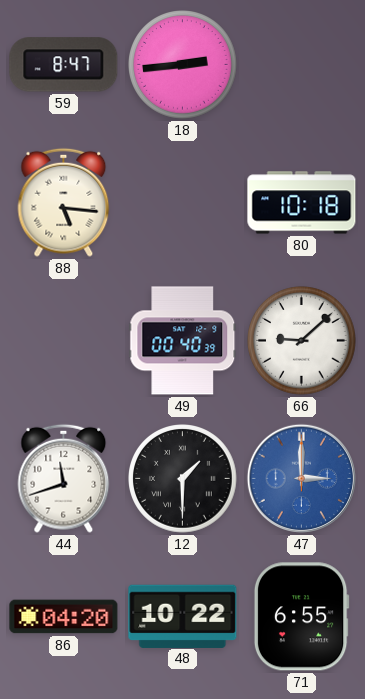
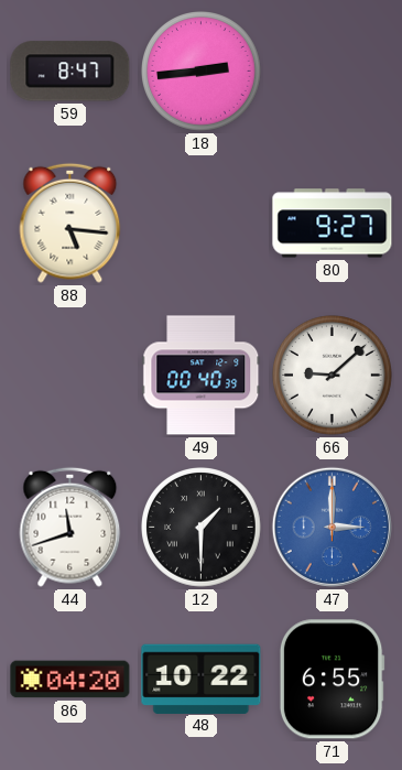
80: 10:18 -> 9:27 (333, 224)
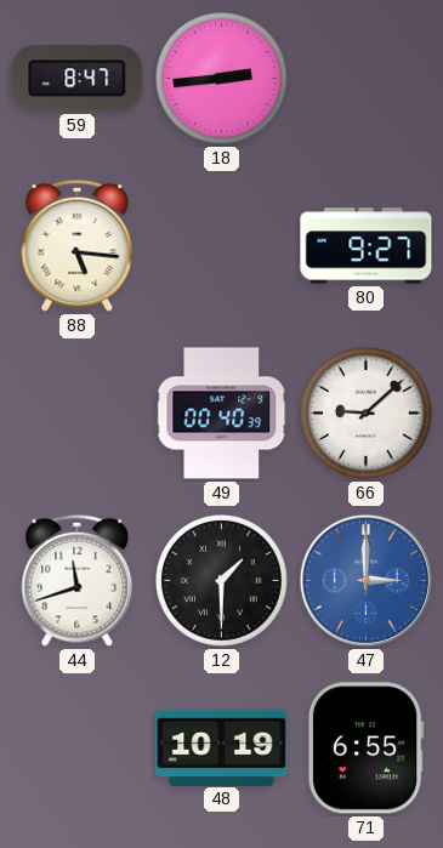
86: 04:20 -> none (70, 680)
48: 10:22 -> 10:19 (222, 747)
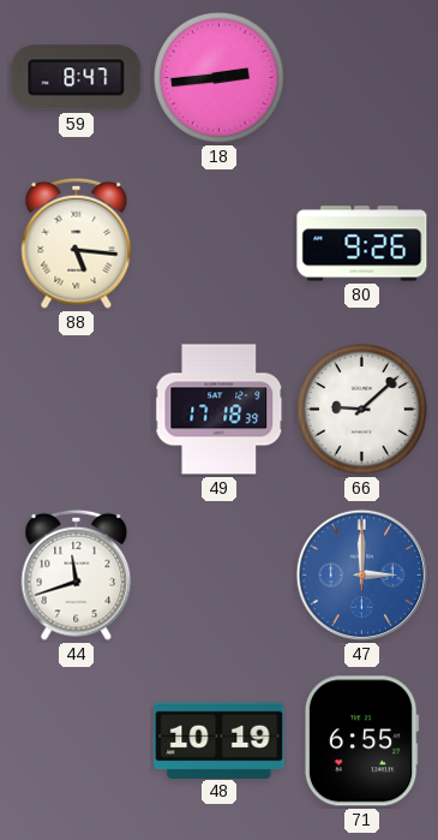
80: 9:27 -> 9:26 (362, 244)
49: 00:40 -> 17:18 (220, 410)
12: 1:30 -> none (222, 581)
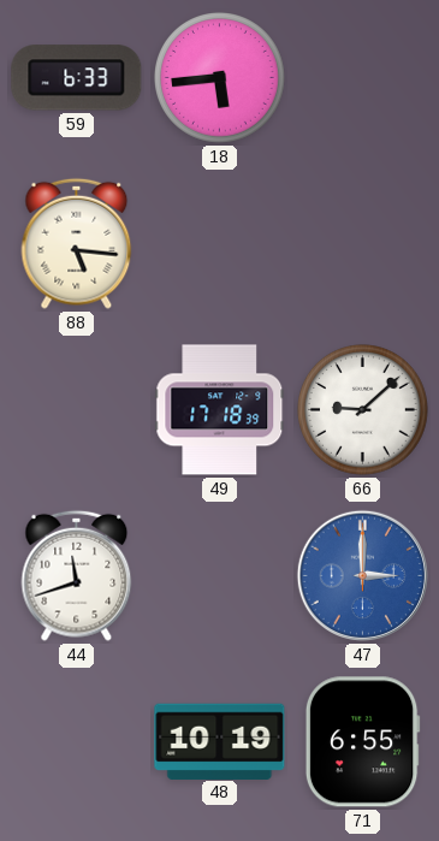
59: 8:47 -> 6:33 (77, 78)
18: 2:44 -> 5:44 (220, 78)
80: 9:26 -> none (362, 244)
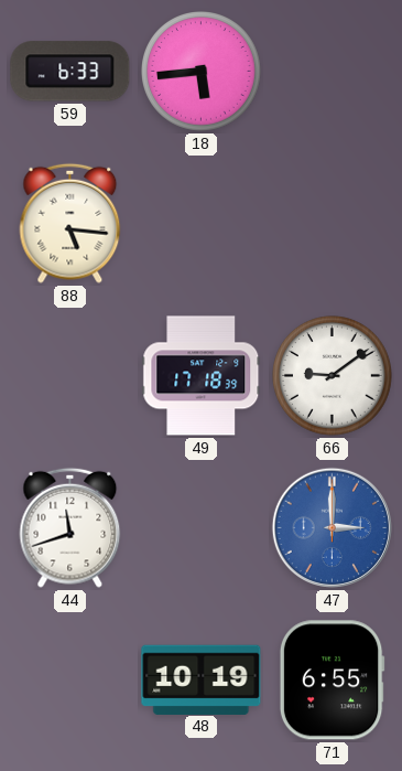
66: 9:08 -> 9:09 (333, 376)
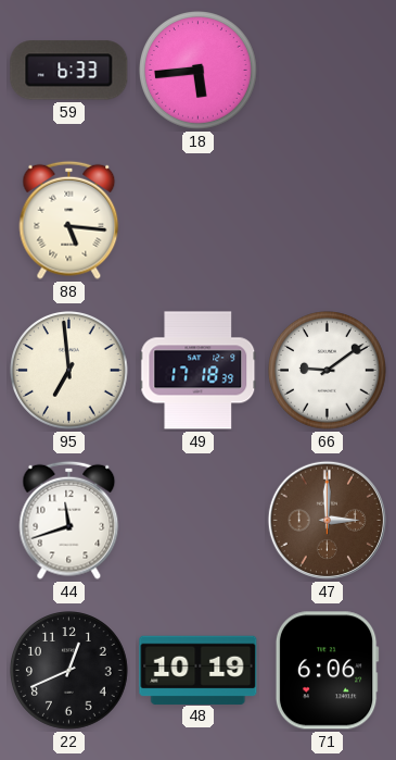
95: none -> 6:59 (69, 371)
47 dial: blue -> brown (327, 520)
22: none -> 12:41 (69, 671)
71: 6:55 -> 6:06 (327, 671)
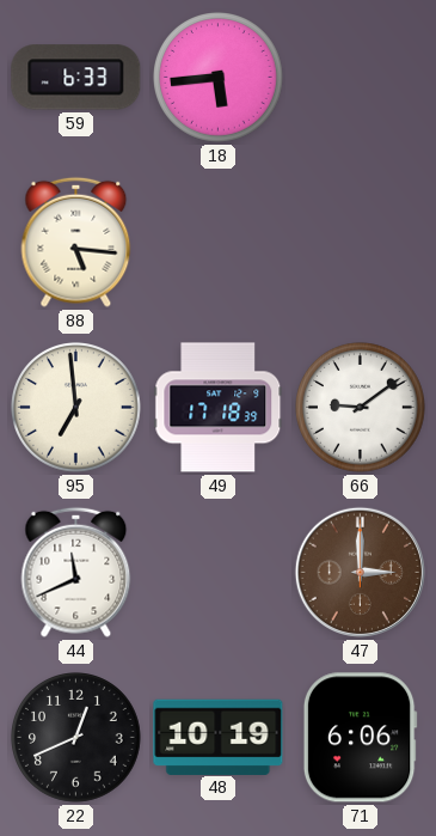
44: 11:42 -> 11:41 (76, 572)
